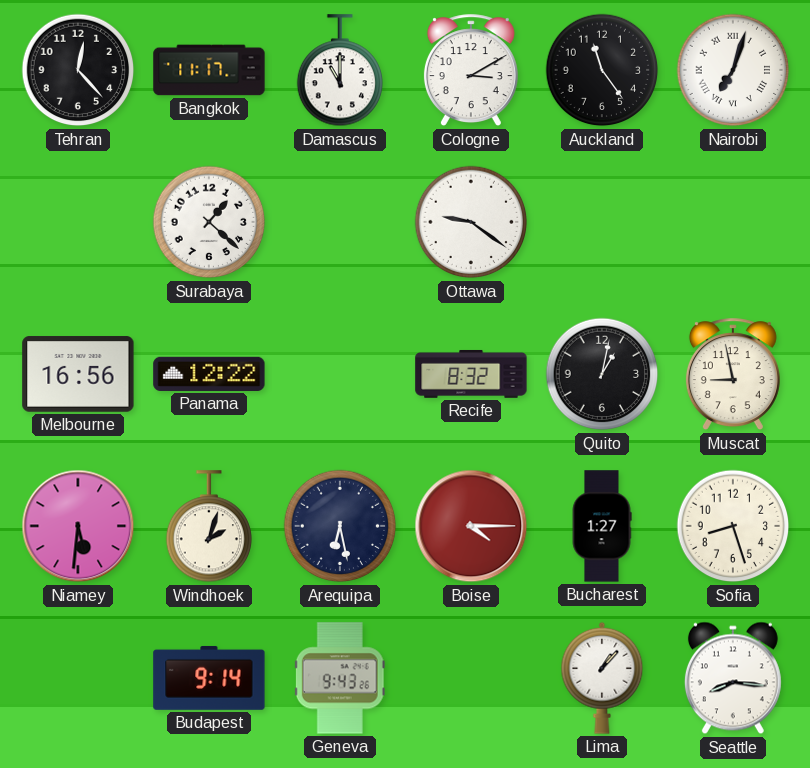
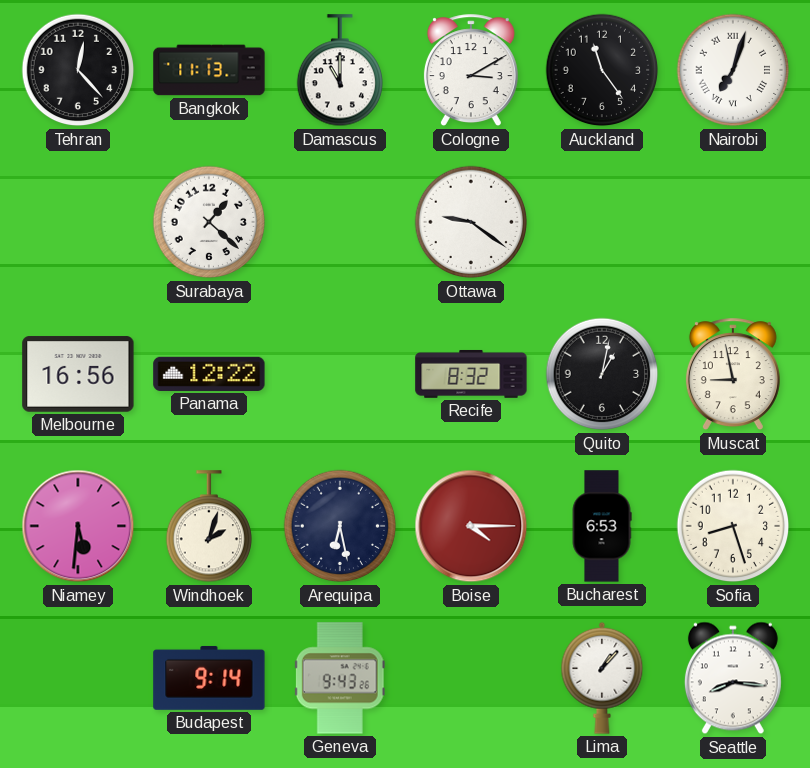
Bangkok: 11:17 -> 11:13 (209, 70)
Bucharest: 1:27 -> 6:53 (602, 526)
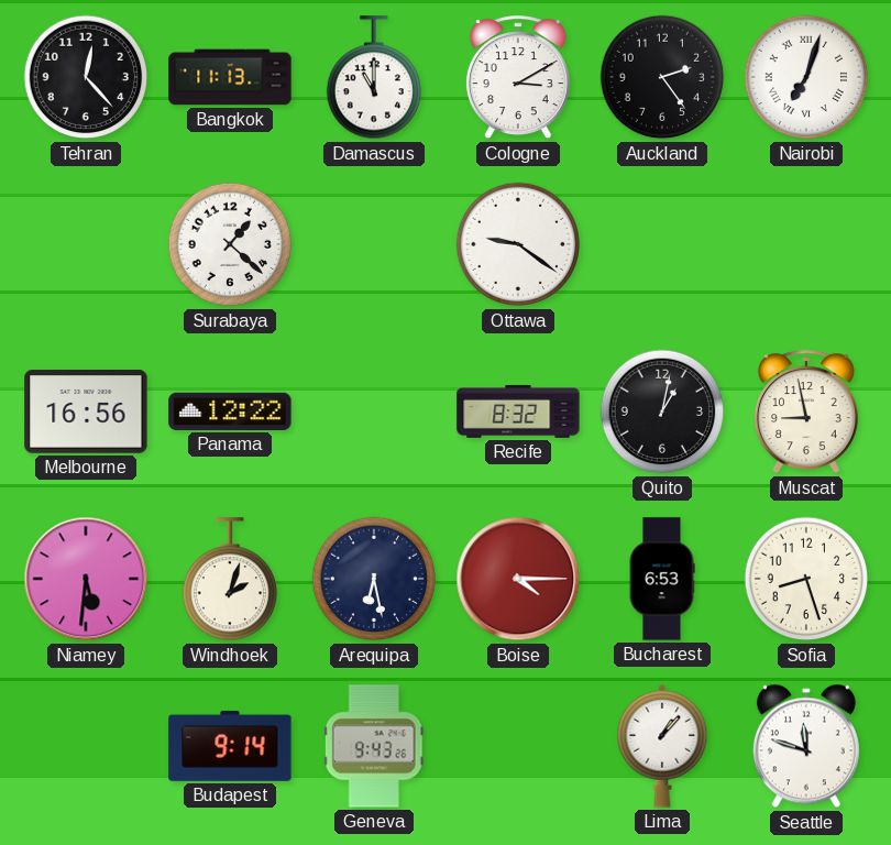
Auckland: 11:24 -> 2:24 (662, 77)
Seattle: 8:16 -> 11:48 (806, 746)
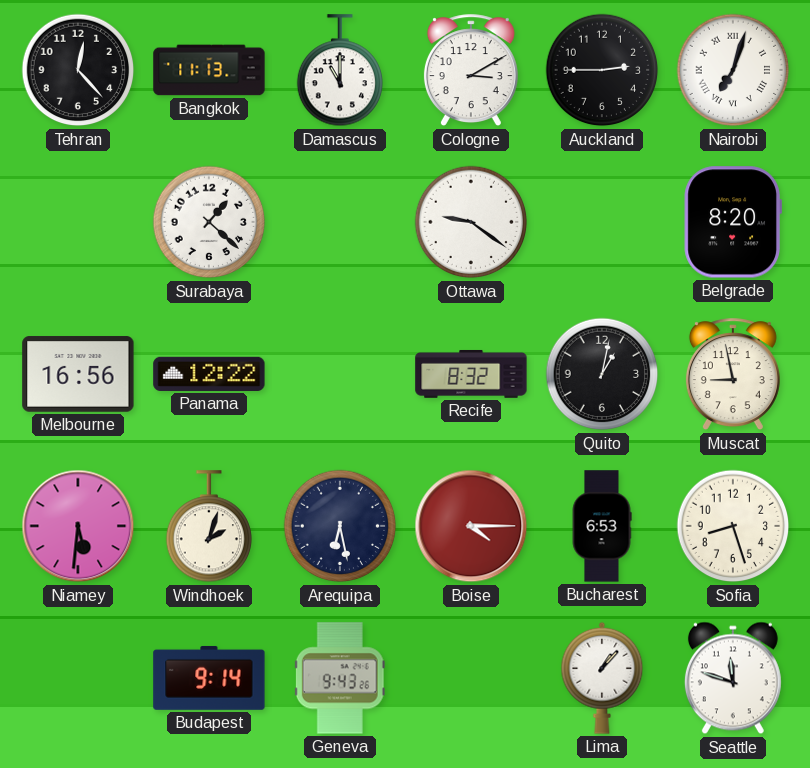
Auckland: 2:24 -> 2:45 (602, 70)
Belgrade: none -> 8:20 (733, 222)
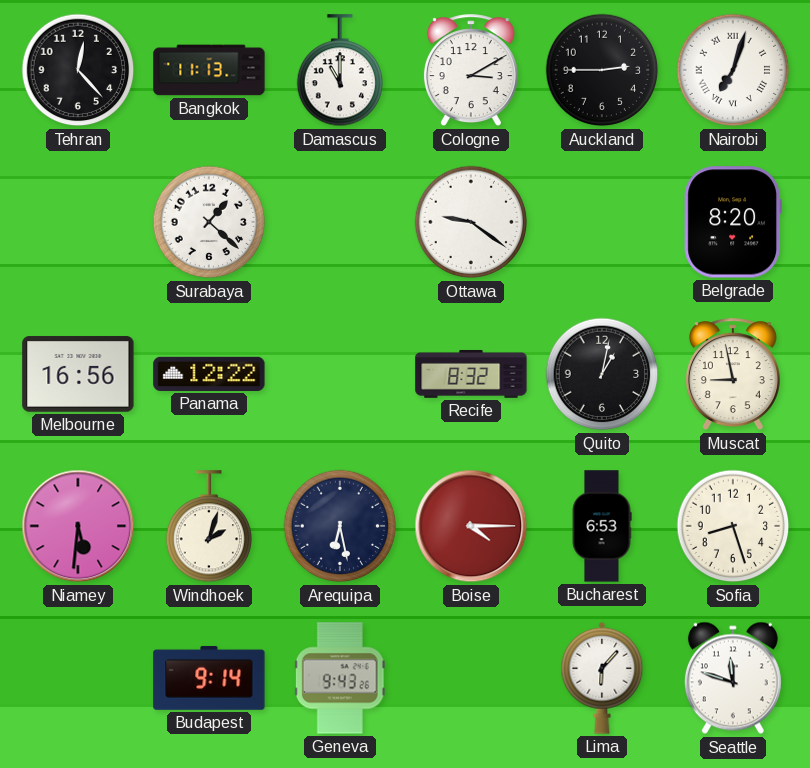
Lima: 1:07 -> 6:07 (602, 678)
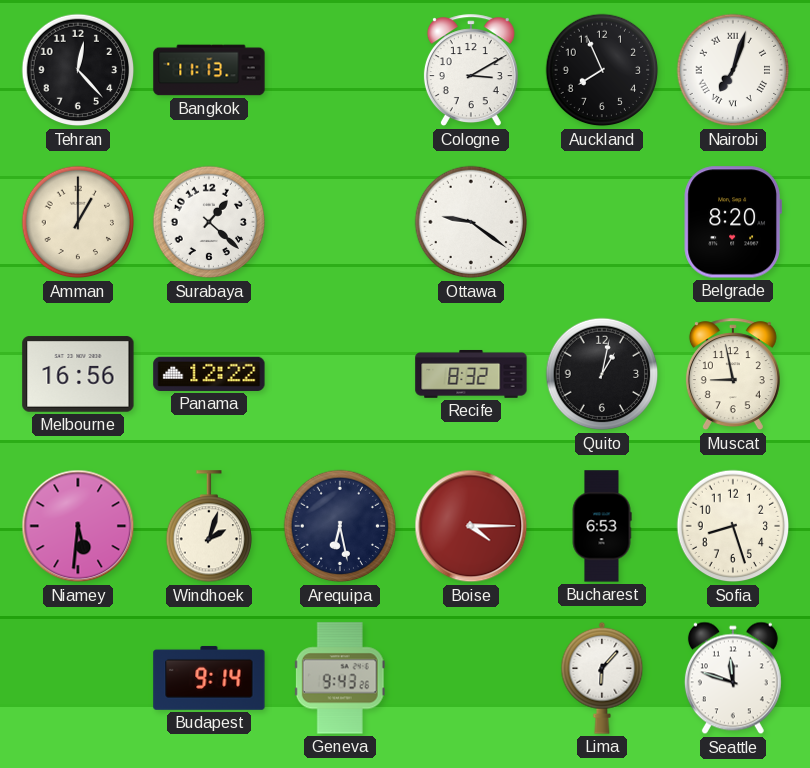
Damascus: 11:00 -> none (339, 71)
Auckland: 2:45 -> 7:56 (602, 70)
Amman: none -> 1:00 (78, 222)
